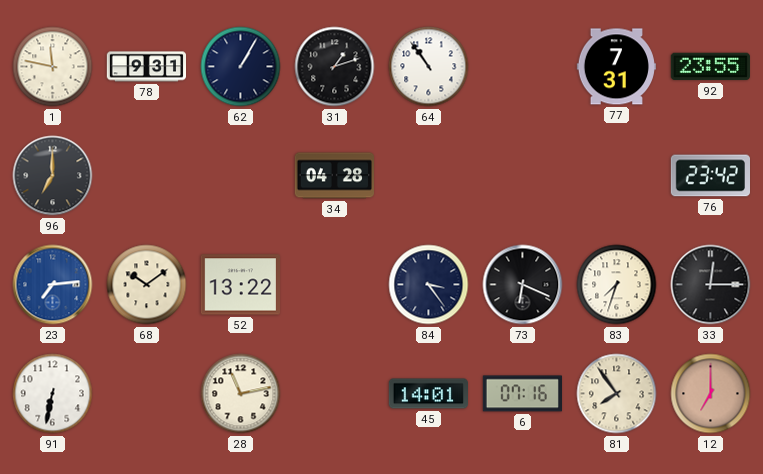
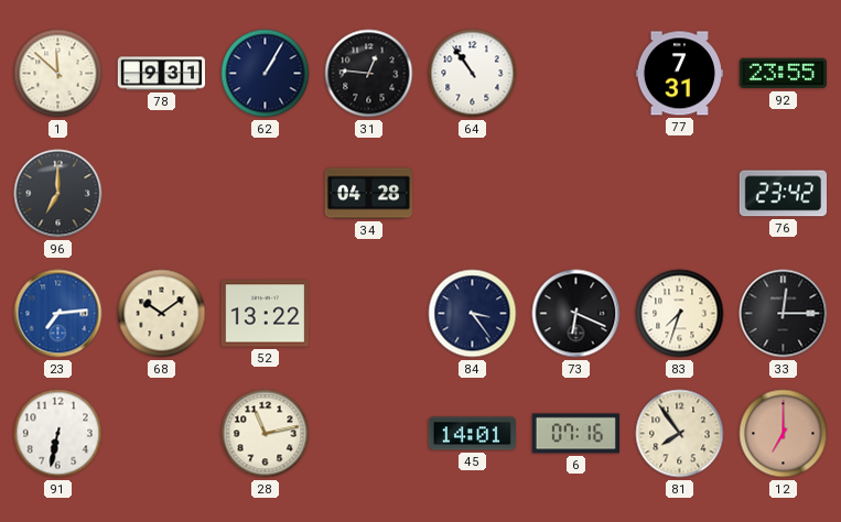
1: 11:47 -> 11:52 (58, 74)
31: 1:12 -> 12:46 (369, 74)
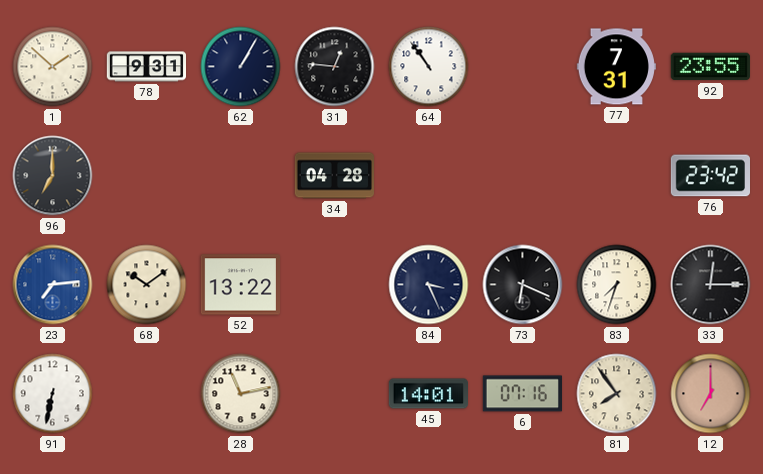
1: 11:52 -> 1:52 (53, 67)
84: 3:24 -> 3:26 (429, 285)
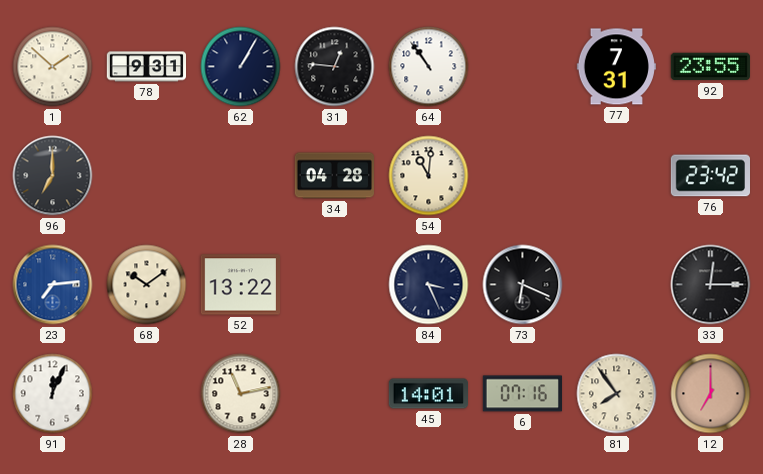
54: none -> 11:01 (429, 176)
83: 7:33 -> none (617, 285)
91: 6:32 -> 12:04 (53, 394)
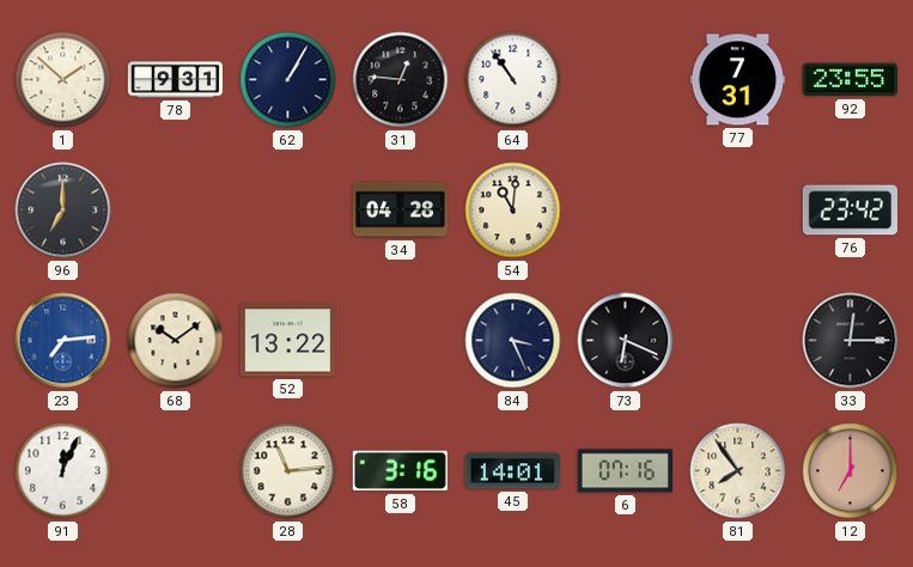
28: 11:13 -> 11:14 (288, 471)
58: none -> 3:16 (400, 471)
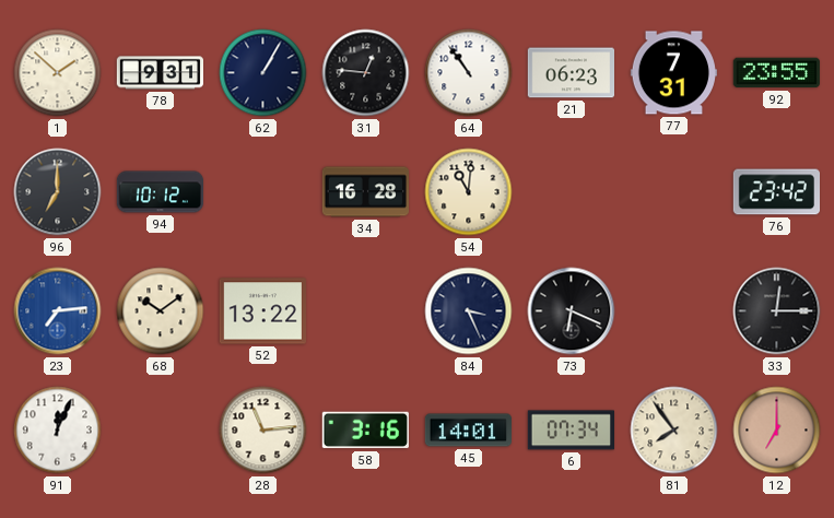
21: none -> 06:23 (571, 73)
94: none -> 10:12 (160, 192)
34: 04:28 -> 16:28 (365, 192)
6: 07:16 -> 07:34 (571, 431)
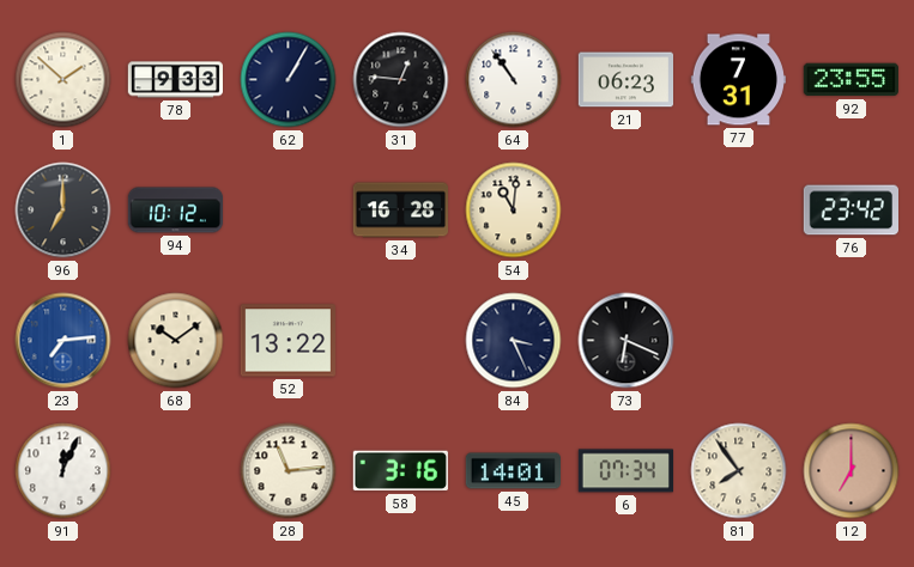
78: 9:31 -> 9:33 (175, 80)
33: 12:15 -> none (777, 311)
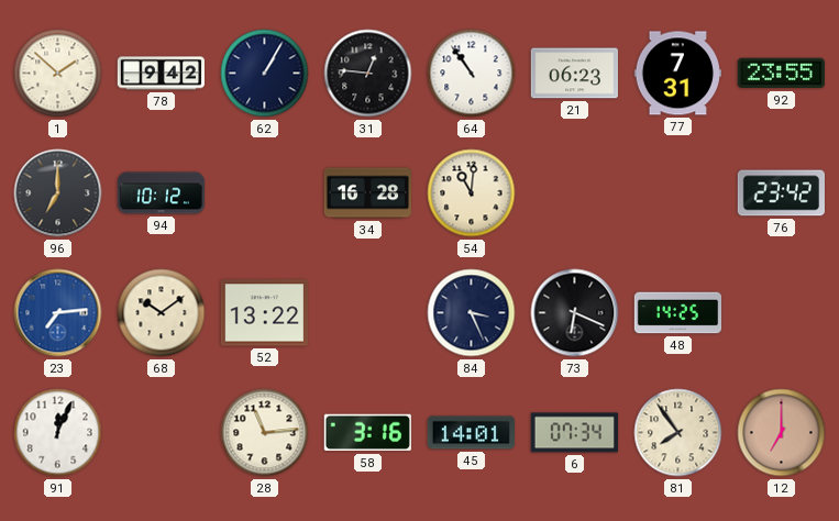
78: 9:33 -> 9:42 (161, 74)
48: none -> 14:25 (678, 313)
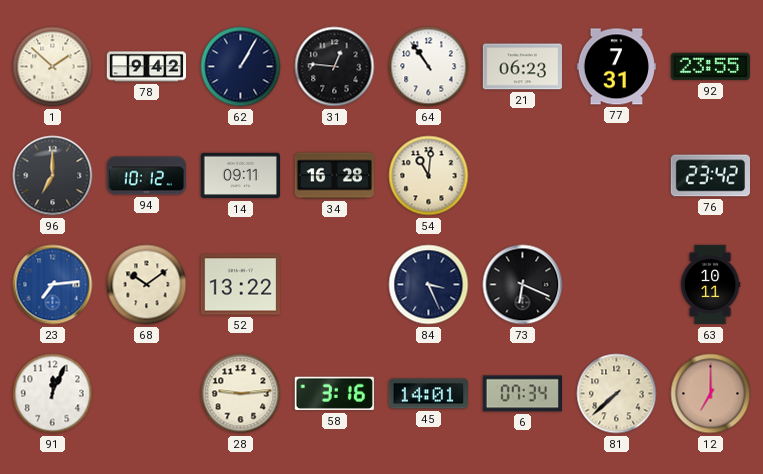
14: none -> 09:11 (240, 176)
48: 14:25 -> none (678, 313)
63: none -> 10:11 (710, 285)
28: 11:14 -> 9:14 (241, 394)
81: 7:54 -> 7:38 (617, 394)
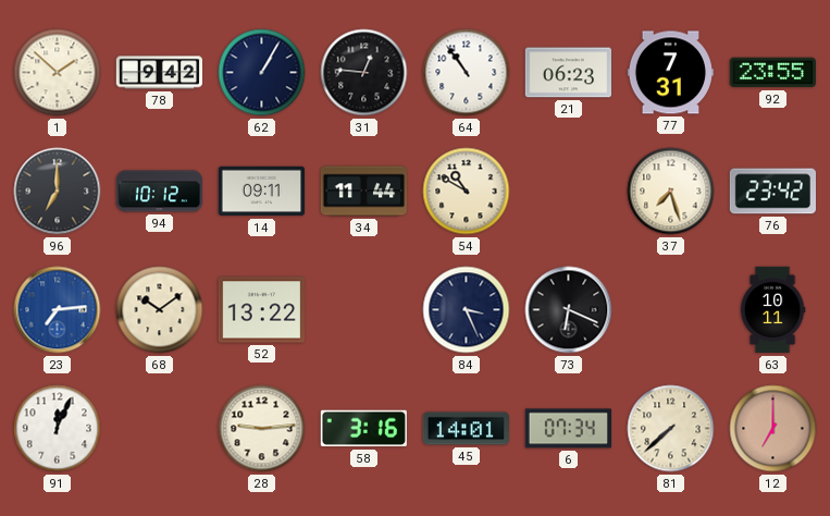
34: 16:28 -> 11:44 (363, 192)
54: 11:01 -> 10:50 (467, 192)
37: none -> 7:27 (671, 192)
